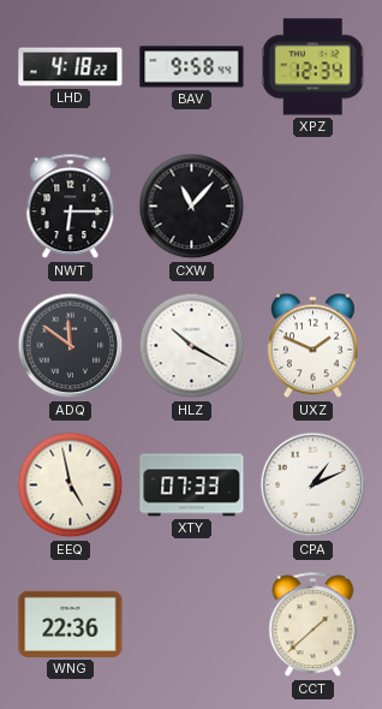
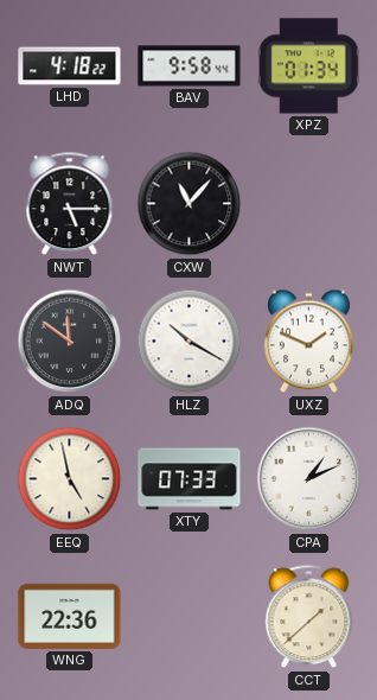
XPZ: 12:34 -> 01:34 (308, 66)
NWT: 6:15 -> 5:15 (70, 204)
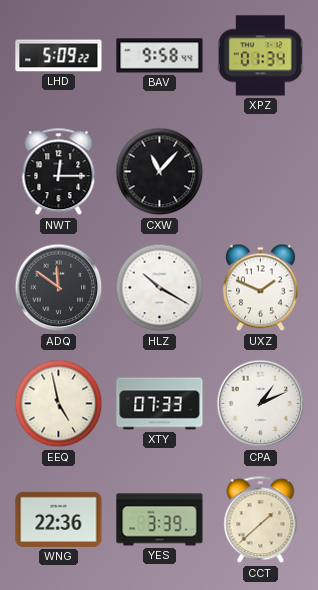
LHD: 4:18 -> 5:09 (59, 56)
NWT: 5:15 -> 12:15 (59, 172)
YES: none -> 3:39 (160, 520)
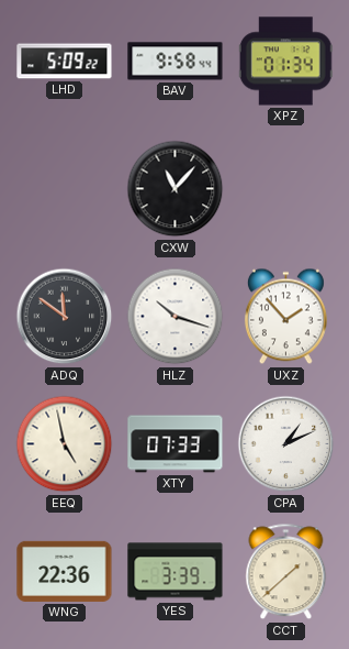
NWT: 12:15 -> none (59, 172)
HLZ: 10:20 -> 10:18 (176, 317)
UXZ: 1:49 -> 1:53 (285, 317)
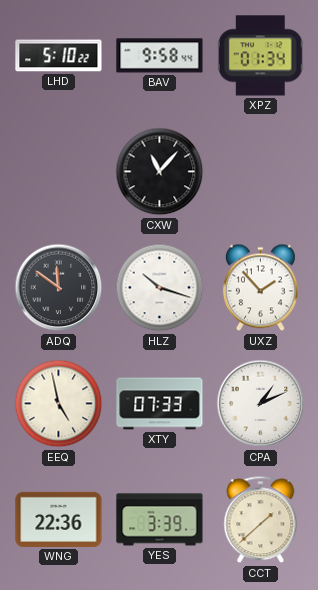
LHD: 5:09 -> 5:10 (59, 56)
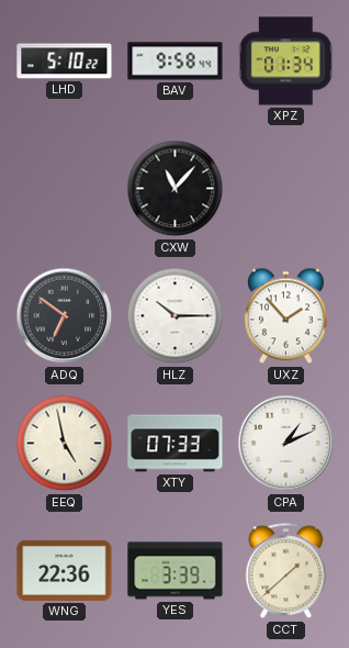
ADQ: 11:51 -> 6:51 (65, 316)
HLZ: 10:18 -> 10:15 (176, 316)
